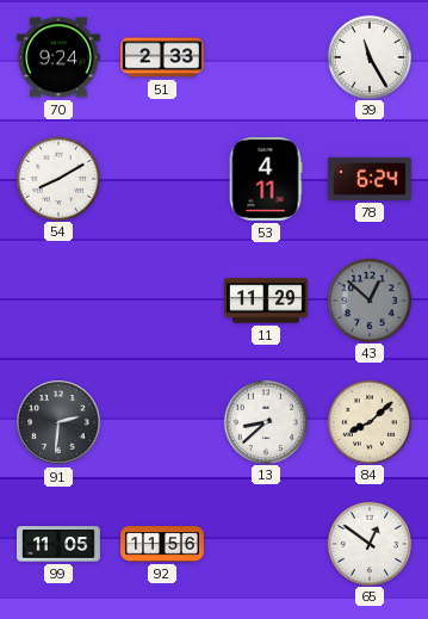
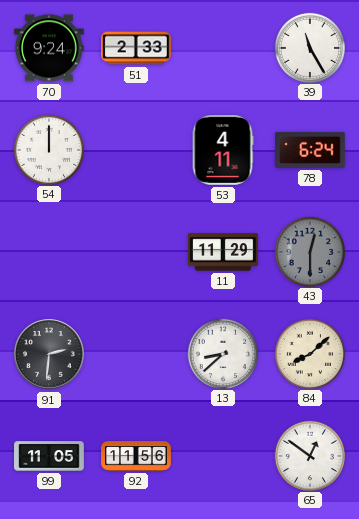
54: 8:10 -> 12:00 (48, 149)
43: 12:52 -> 12:30 (309, 251)
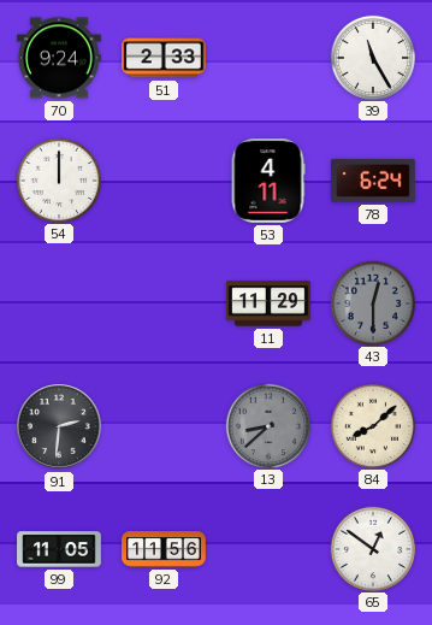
13 dial: white -> grey (267, 425)
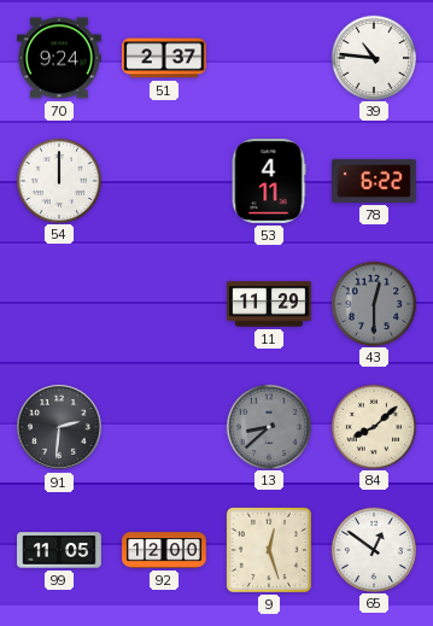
51: 2:33 -> 2:37 (165, 58)
39: 11:25 -> 10:46 (373, 57)
78: 6:24 -> 6:22 (374, 181)
92: 11:56 -> 12:00 (164, 550)
9: none -> 12:27 (269, 550)
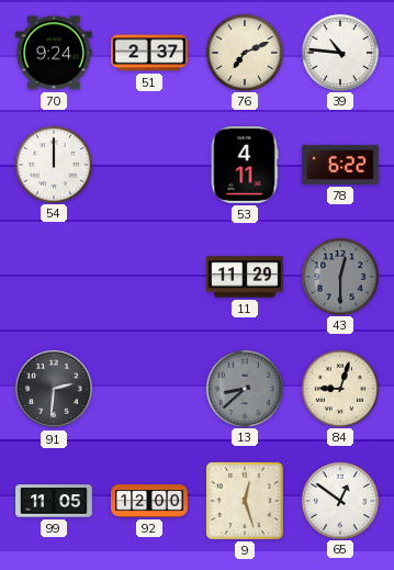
76: none -> 7:11 (244, 52)
84: 8:08 -> 9:03 (339, 388)
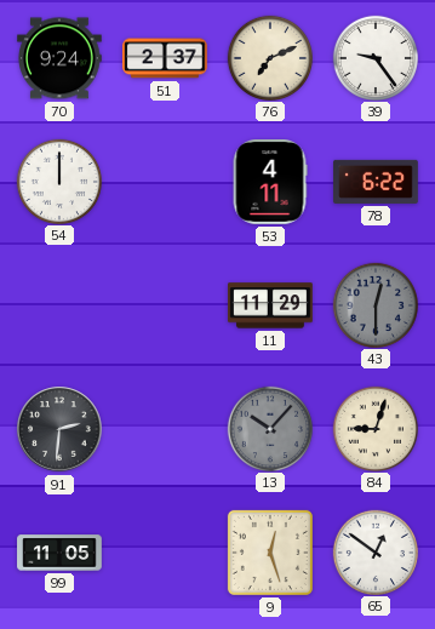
39: 10:46 -> 9:24 (374, 57)
13: 8:38 -> 10:07 (269, 428)
92: 12:00 -> none (149, 501)
